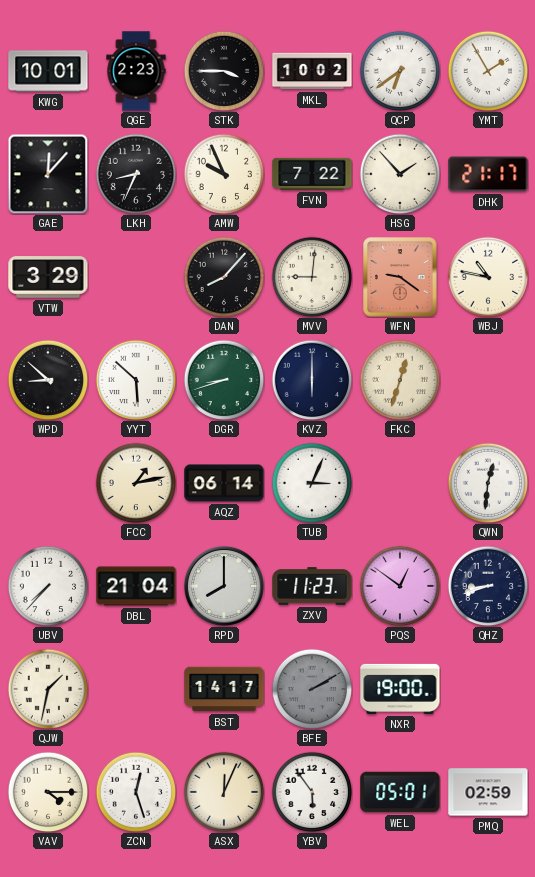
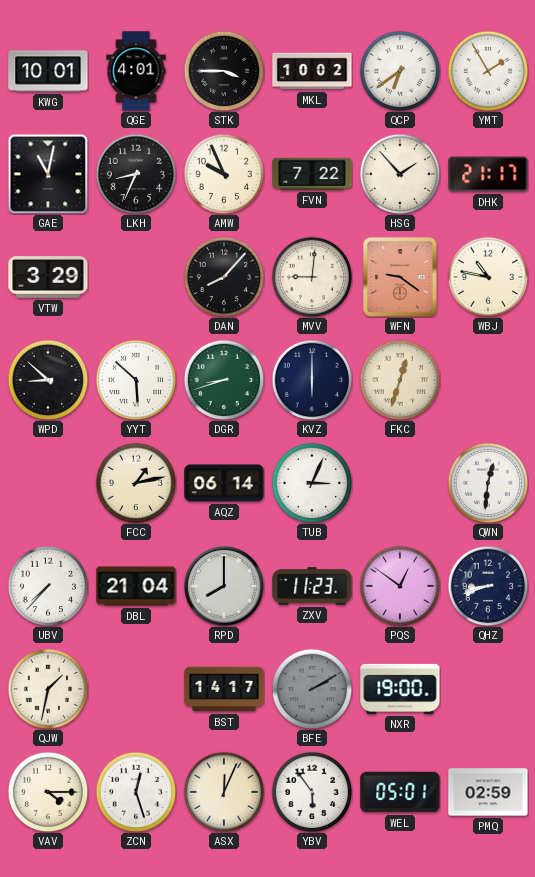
QGE: 2:23 -> 4:01 (136, 71)
GAE: 12:07 -> 11:02 (48, 174)
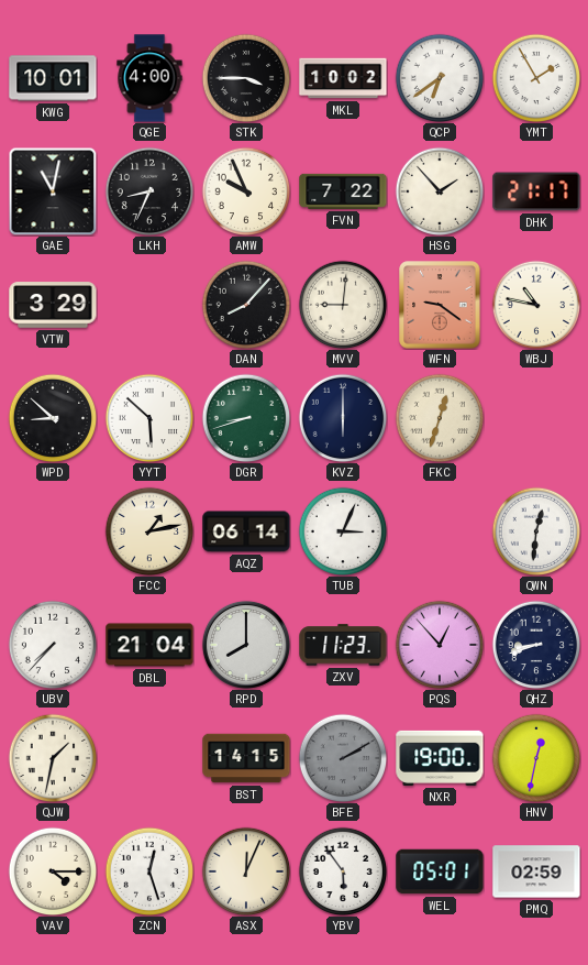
QGE: 4:01 -> 4:00 (149, 78)
PQS: 12:51 -> 12:53 (440, 645)
BST: 14:17 -> 14:15 (246, 758)
HNV: none -> 12:32 (536, 758)
